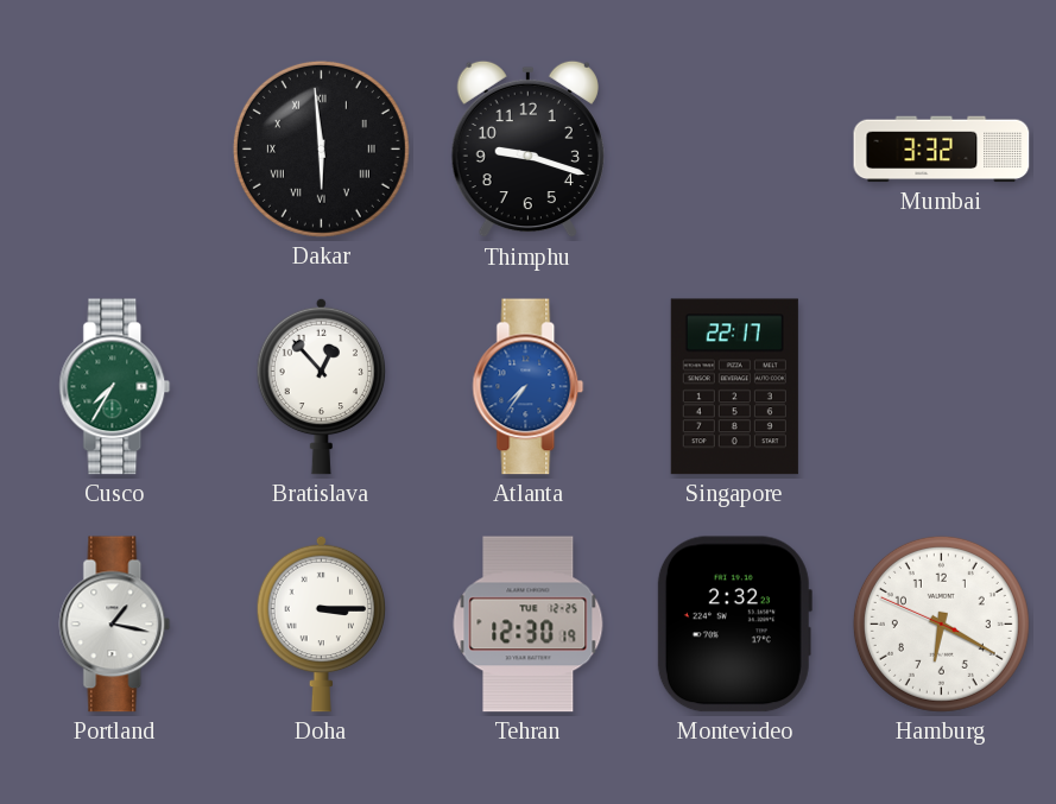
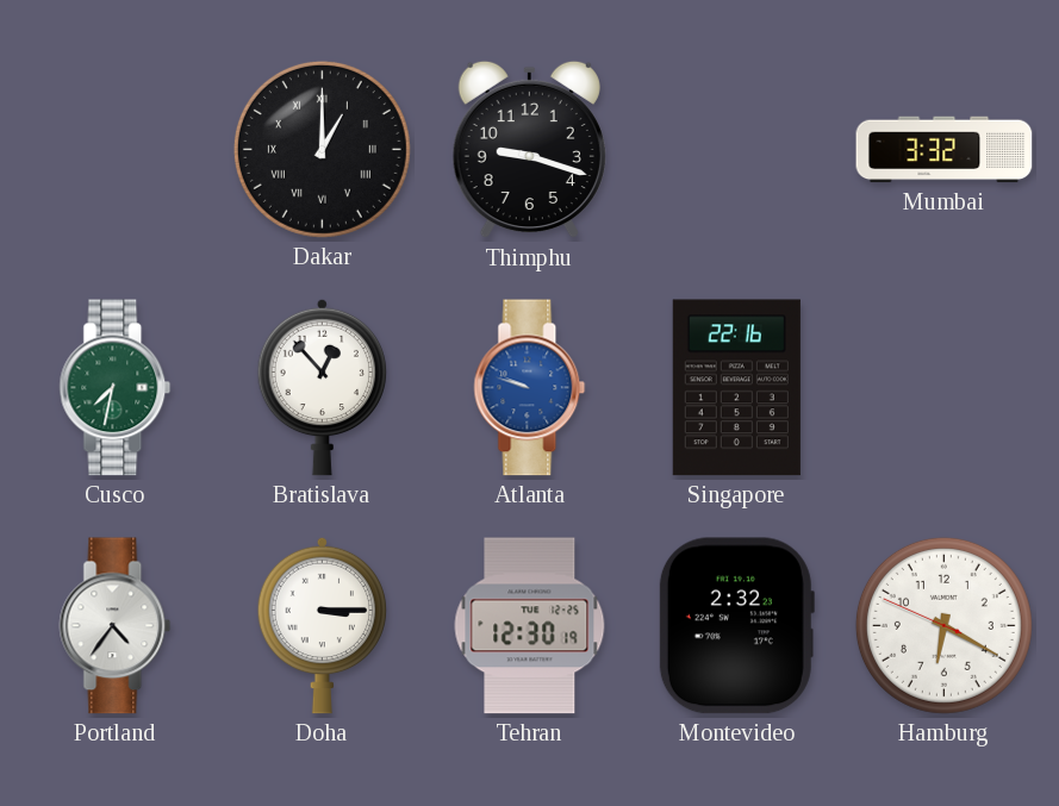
Dakar: 5:59 -> 1:00 (322, 149)
Cusco: 7:35 -> 7:32 (116, 388)
Atlanta: 7:36 -> 9:48 (530, 388)
Singapore: 22:17 -> 22:16 (736, 388)
Portland: 1:17 -> 4:36 (116, 626)
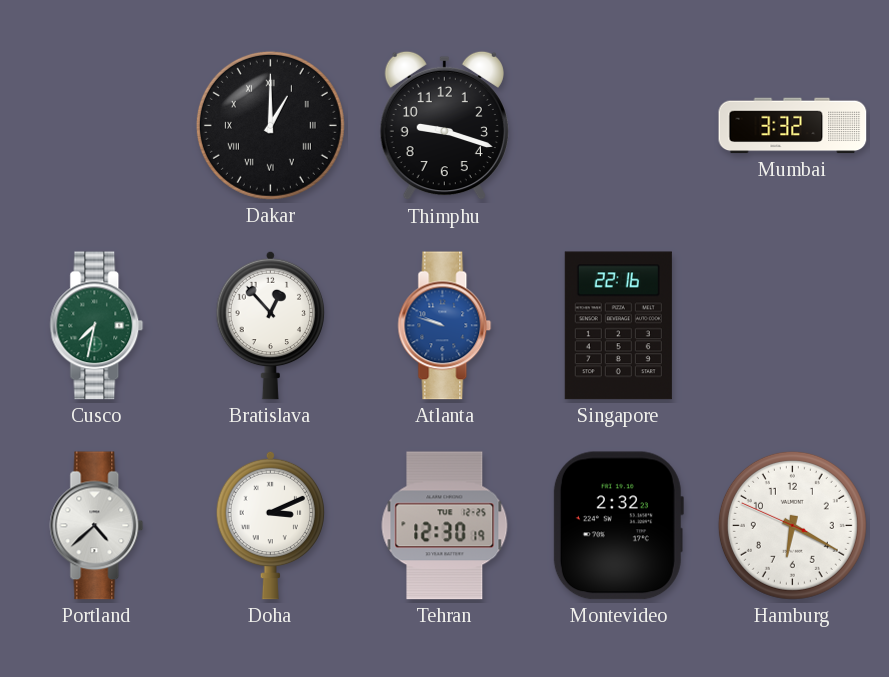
Portland: 4:36 -> 4:38 (97, 526)
Doha: 3:15 -> 3:11 (271, 525)
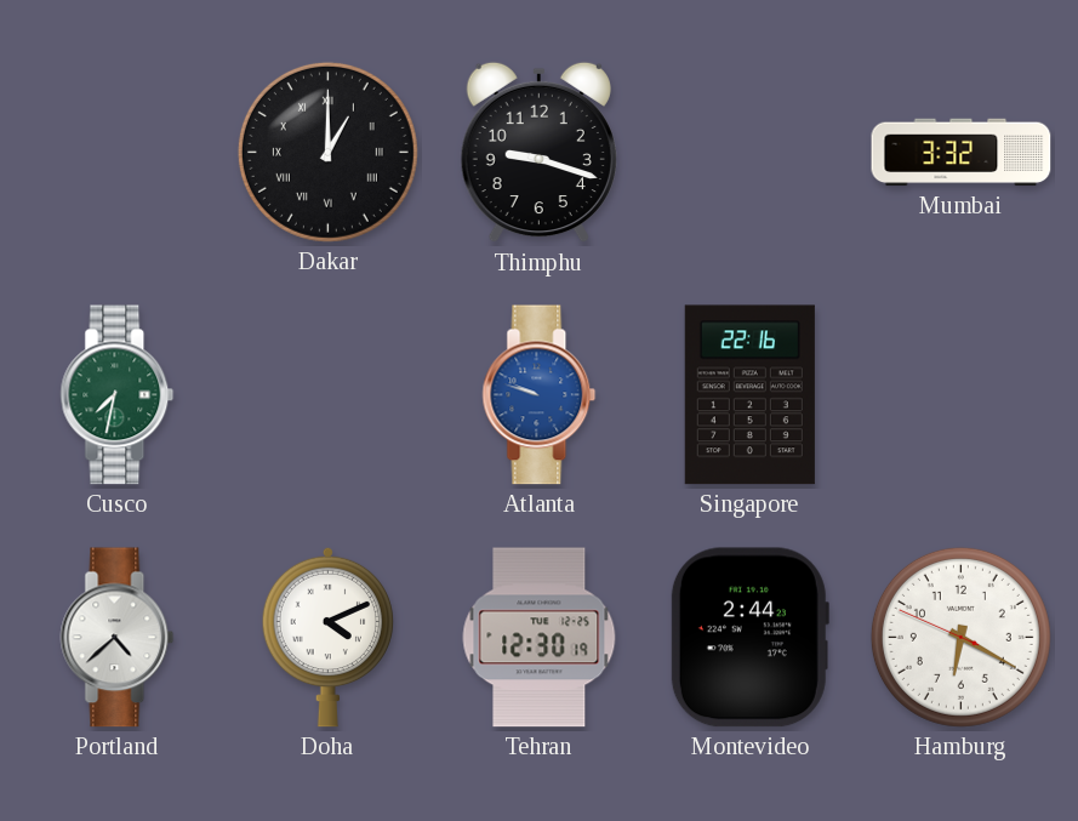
Bratislava: 12:53 -> none (271, 325)
Doha: 3:11 -> 4:11 (329, 637)
Montevideo: 2:32 -> 2:44 (749, 638)
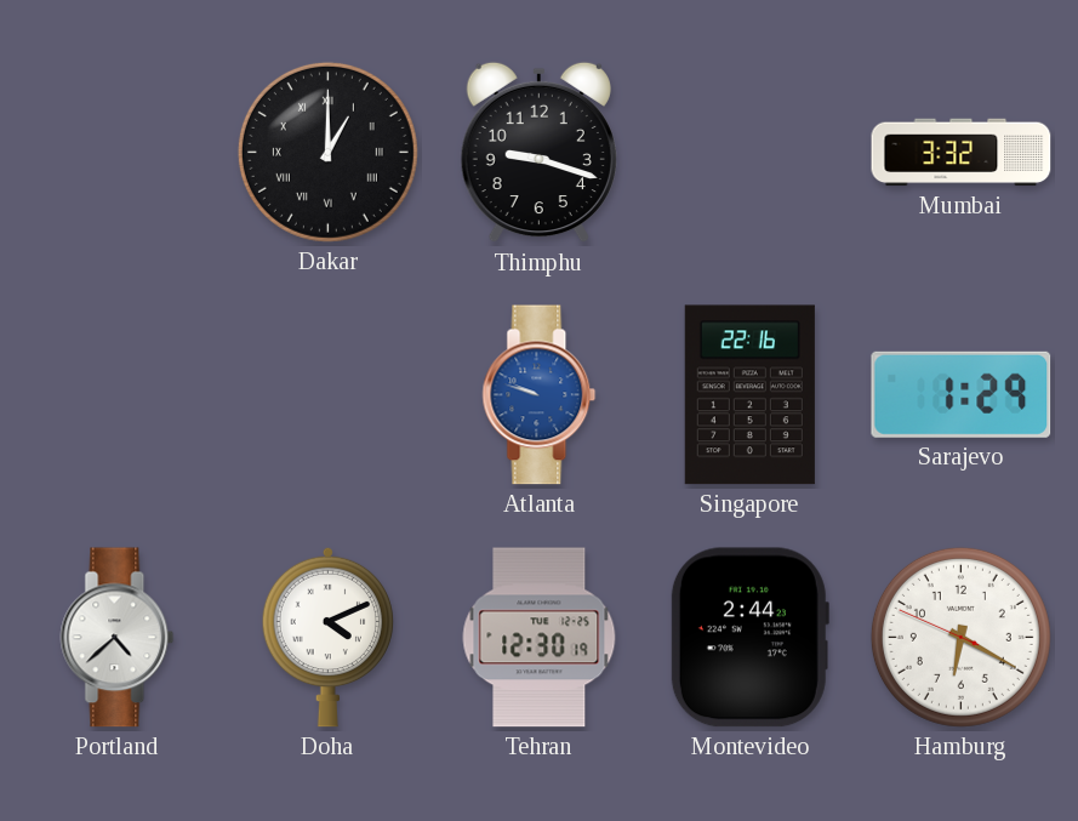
Cusco: 7:32 -> none (118, 395)
Sarajevo: none -> 1:29 (962, 394)
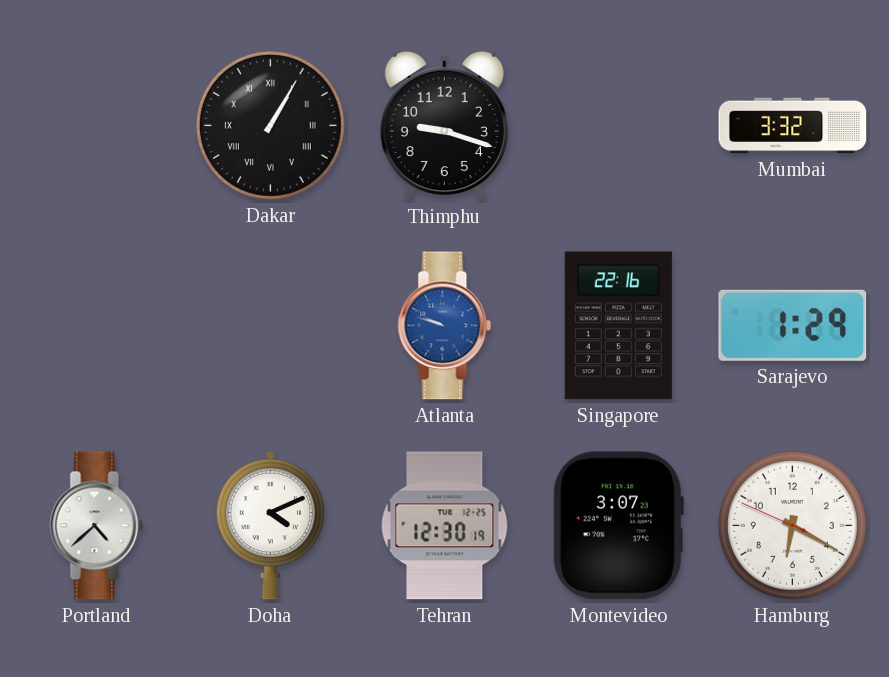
Dakar: 1:00 -> 1:05 (270, 125)
Montevideo: 2:44 -> 3:07 (618, 526)
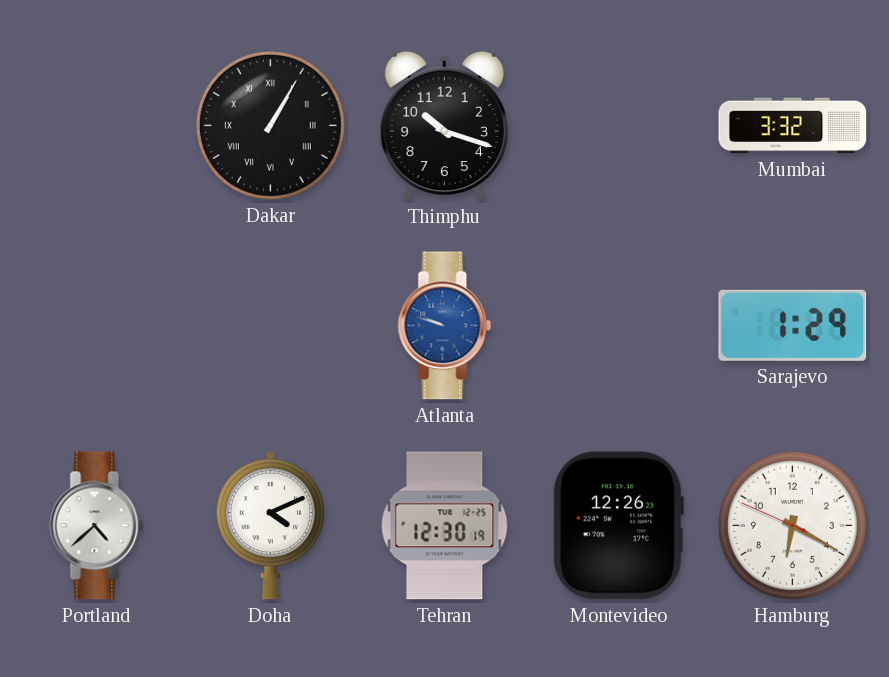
Thimphu: 9:18 -> 10:18 (444, 126)
Singapore: 22:16 -> none (618, 326)
Montevideo: 3:07 -> 12:26 (618, 526)
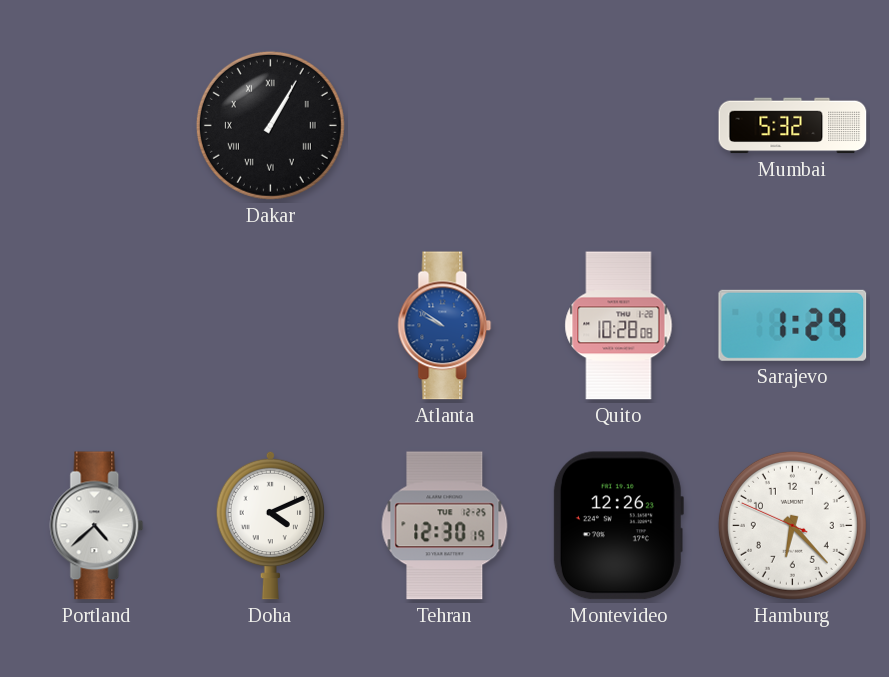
Thimphu: 10:18 -> none (444, 126)
Mumbai: 3:32 -> 5:32 (793, 126)
Atlanta: 9:48 -> 9:51 (445, 326)
Quito: none -> 10:28 (619, 326)
Hamburg: 6:19 -> 6:22 (792, 525)
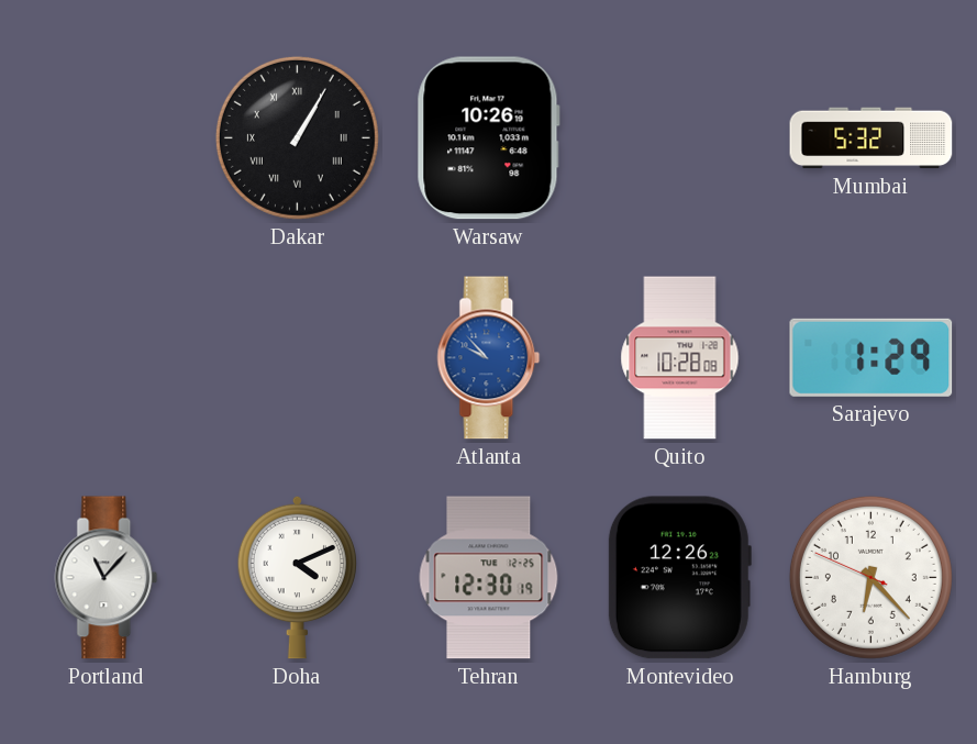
Warsaw: none -> 10:26 (488, 138)
Atlanta: 9:51 -> 9:53 (489, 358)
Portland: 4:38 -> 11:07 (107, 578)
